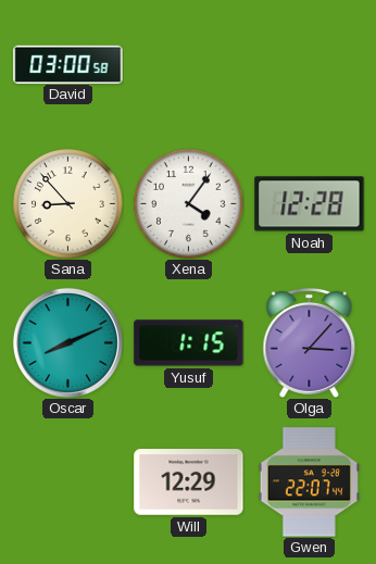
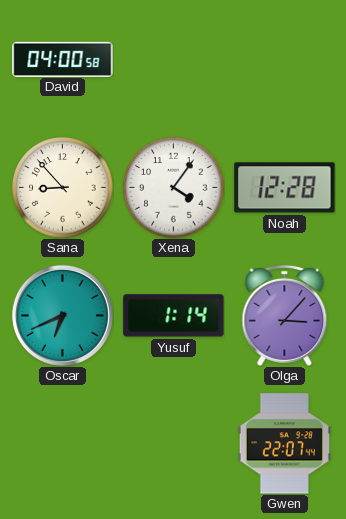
David: 03:00 -> 04:00 (63, 59)
Oscar: 8:11 -> 6:41 (62, 315)
Yusuf: 1:15 -> 1:14 (174, 316)
Will: 12:29 -> none (189, 482)
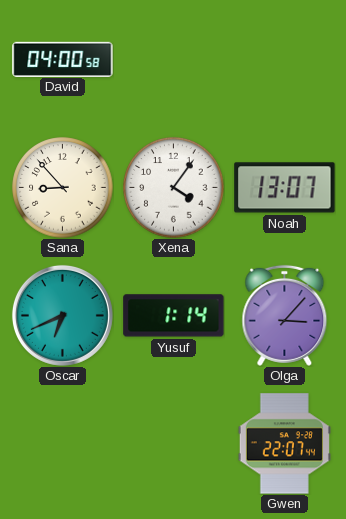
Noah: 12:28 -> 13:07 (285, 188)
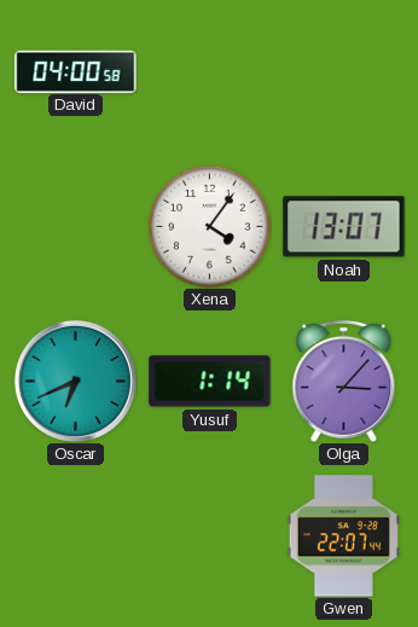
Sana: 8:53 -> none (63, 188)
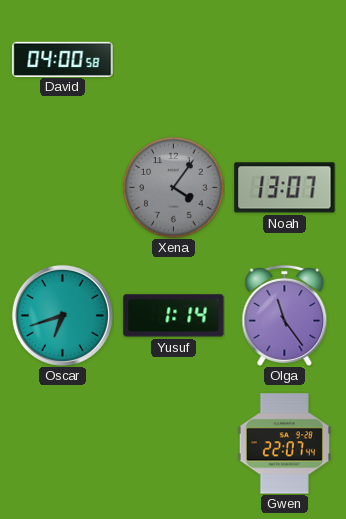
Xena dial: white -> grey (174, 188)
Oscar: 6:41 -> 6:42 (62, 315)
Olga: 3:07 -> 11:24 (285, 315)
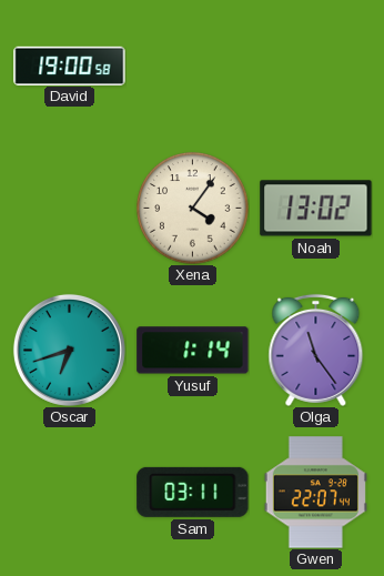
David: 04:00 -> 19:00 (70, 65)
Xena dial: grey -> cream (193, 209)
Noah: 13:07 -> 13:02 (316, 209)
Sam: none -> 03:11 (193, 492)
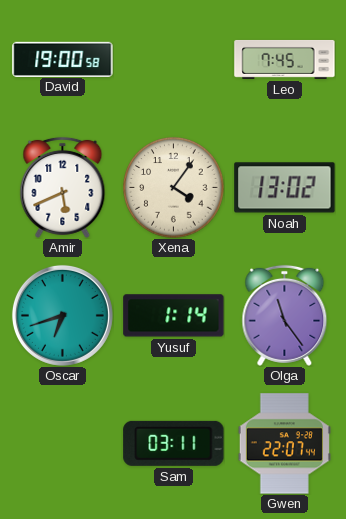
Leo: none -> 7:45 (285, 59)
Amir: none -> 5:41 (63, 187)
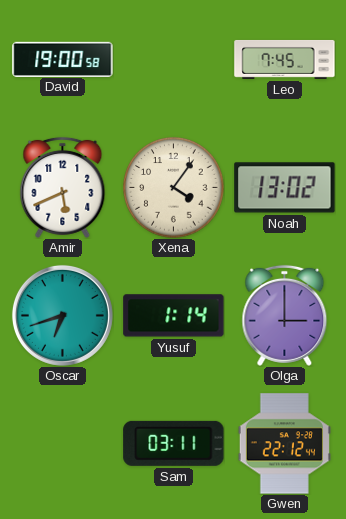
Olga: 11:24 -> 3:00 (285, 315)
Gwen: 22:07 -> 22:12 (284, 444)
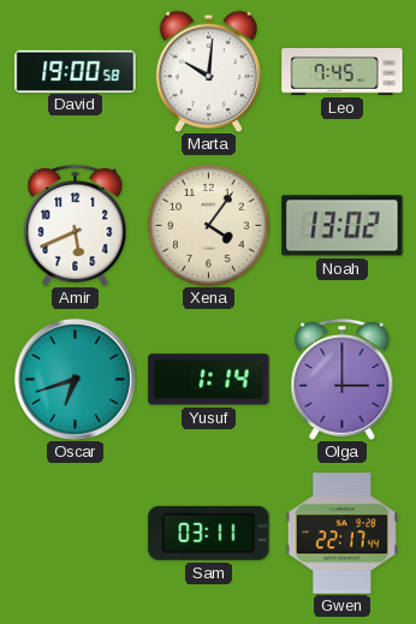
Marta: none -> 10:01 (209, 71)
Gwen: 22:12 -> 22:17 (341, 534)
